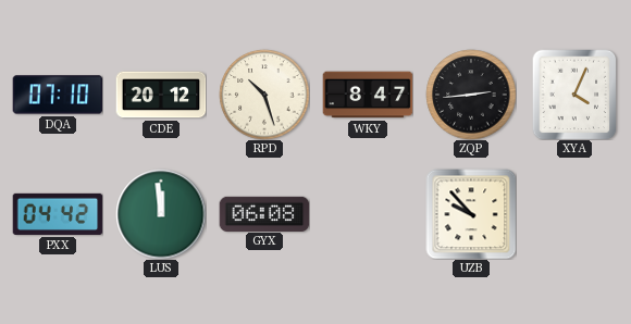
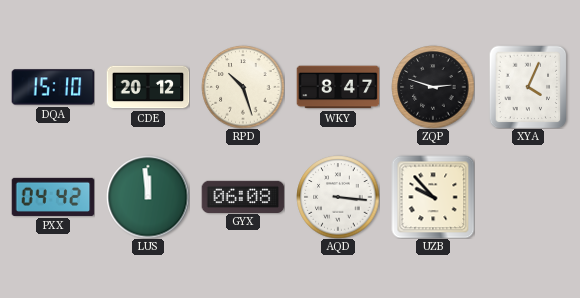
DQA: 07:10 -> 15:10 (53, 87)
ZQP: 2:44 -> 2:48 (433, 87)
AQD: none -> 3:16 (338, 197)
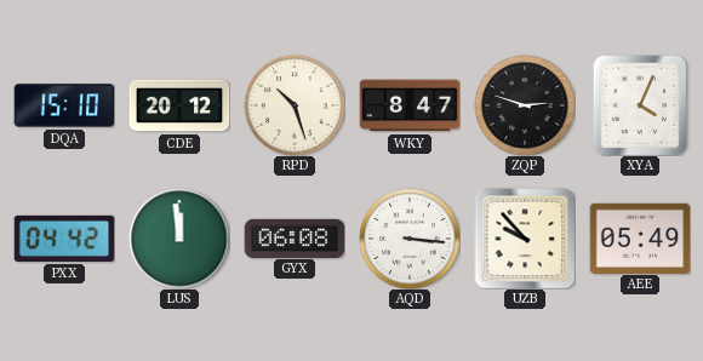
AEE: none -> 05:49 (640, 237)
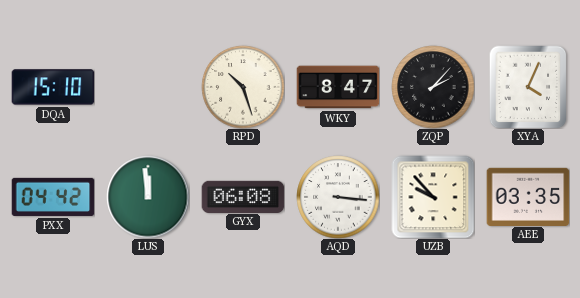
CDE: 20:12 -> none (179, 105)
ZQP: 2:48 -> 2:07 (433, 87)
AEE: 05:49 -> 03:35 (528, 196)
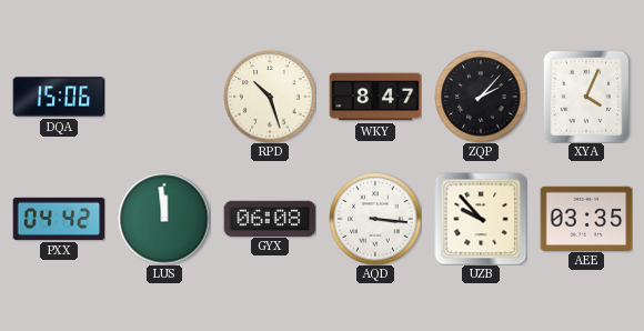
DQA: 15:10 -> 15:06 (59, 97)
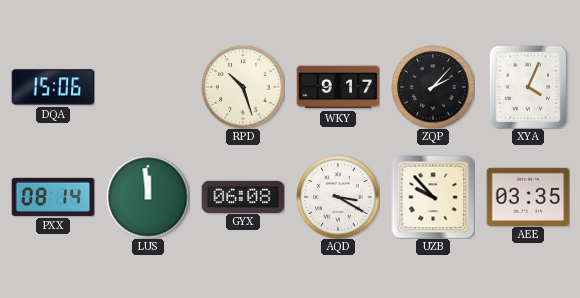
WKY: 8:47 -> 9:17 (338, 87)
PXX: 04:42 -> 08:14 (53, 197)
AQD: 3:16 -> 3:20 (338, 197)
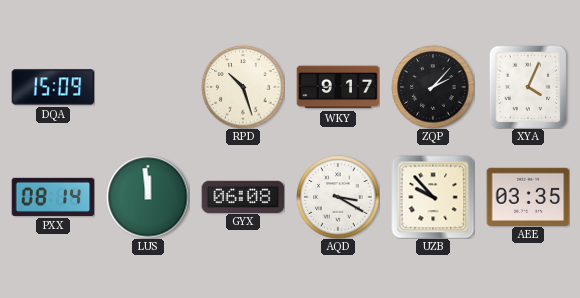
DQA: 15:06 -> 15:09 (53, 87)
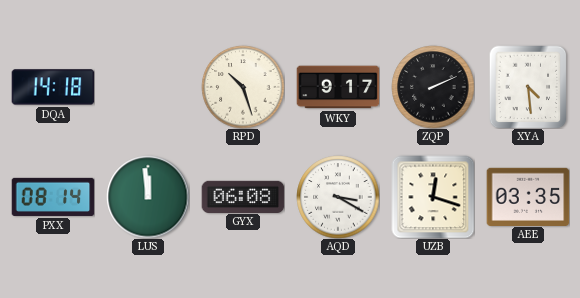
DQA: 15:09 -> 14:18 (53, 87)
ZQP: 2:07 -> 2:11 (433, 87)
XYA: 4:04 -> 4:29 (528, 87)
UZB: 9:53 -> 12:18 (433, 197)
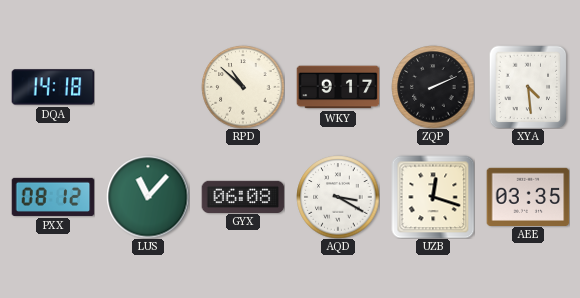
RPD: 10:27 -> 10:52 (243, 87)
PXX: 08:14 -> 08:12 (53, 197)
LUS: 11:59 -> 11:07 (148, 197)
